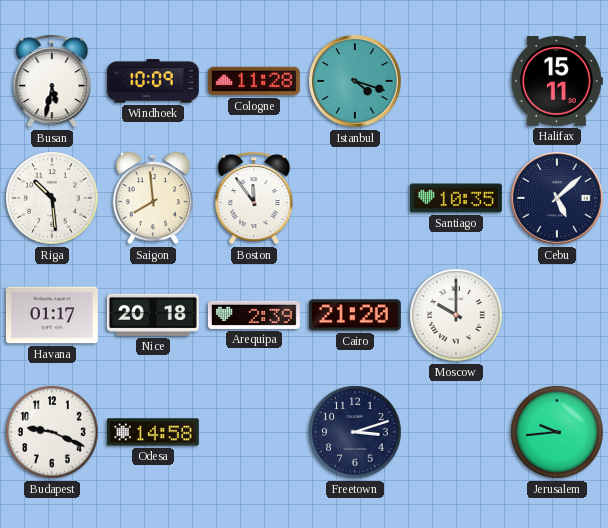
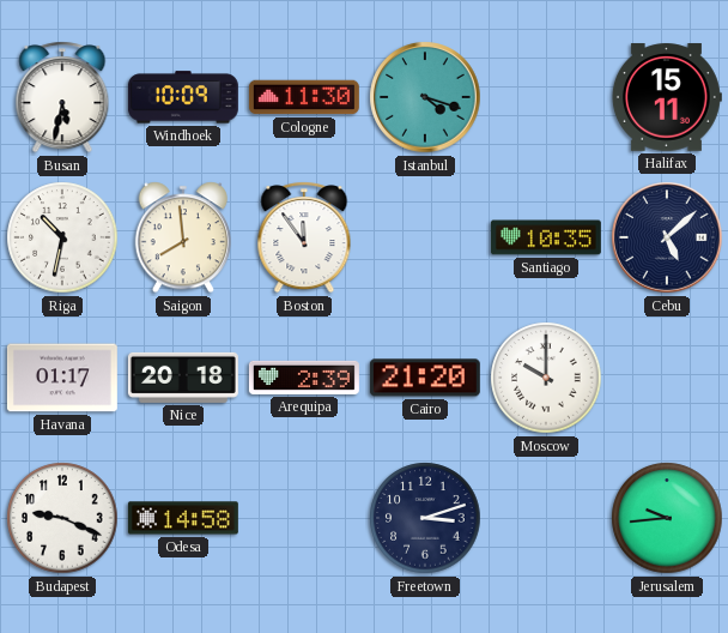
Cologne: 11:28 -> 11:30 (304, 97)
Riga: 10:29 -> 10:32 (62, 237)
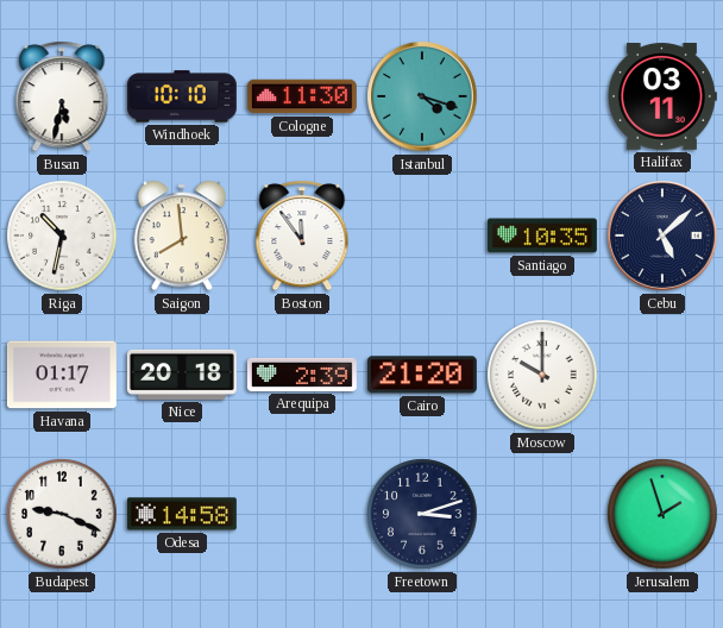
Windhoek: 10:09 -> 10:10 (182, 96)
Halifax: 15:11 -> 03:11 (661, 96)
Jerusalem: 9:44 -> 1:57 (662, 514)
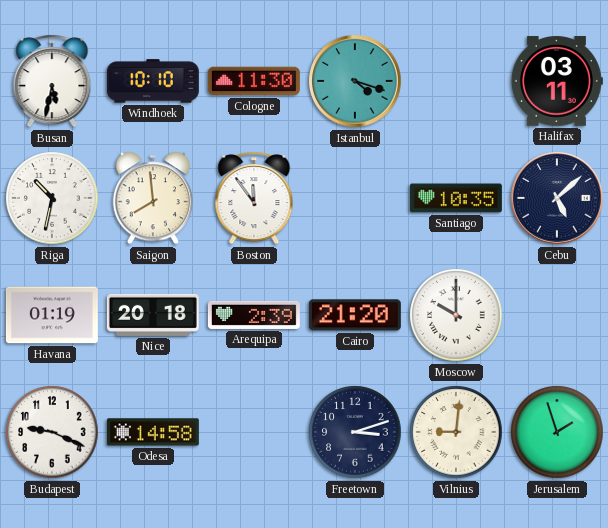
Havana: 01:17 -> 01:19 (52, 315)
Vilnius: none -> 9:01 (456, 432)
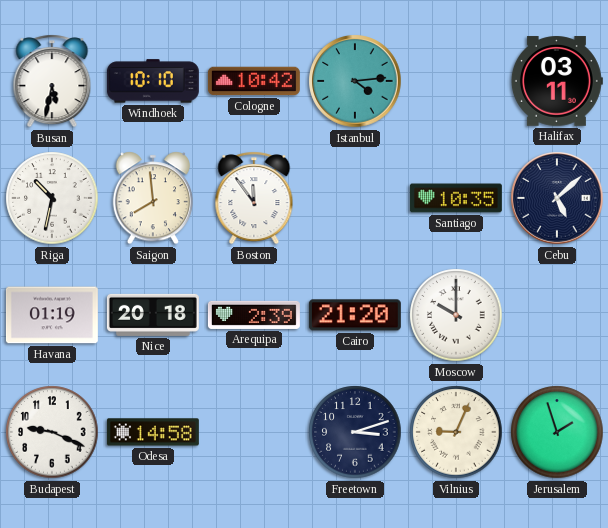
Cologne: 11:30 -> 10:42 (254, 81)
Istanbul: 4:18 -> 4:14 (355, 81)
Vilnius: 9:01 -> 9:04 (456, 432)
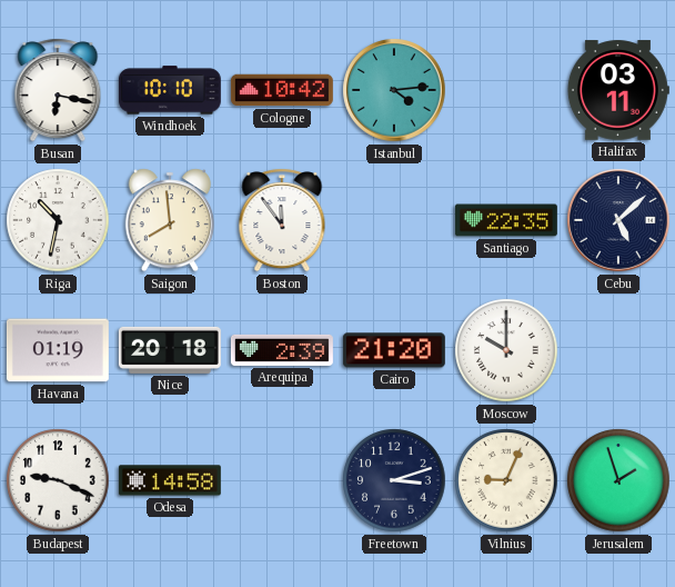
Busan: 5:32 -> 6:17 (58, 90)
Santiago: 10:35 -> 22:35 (506, 220)
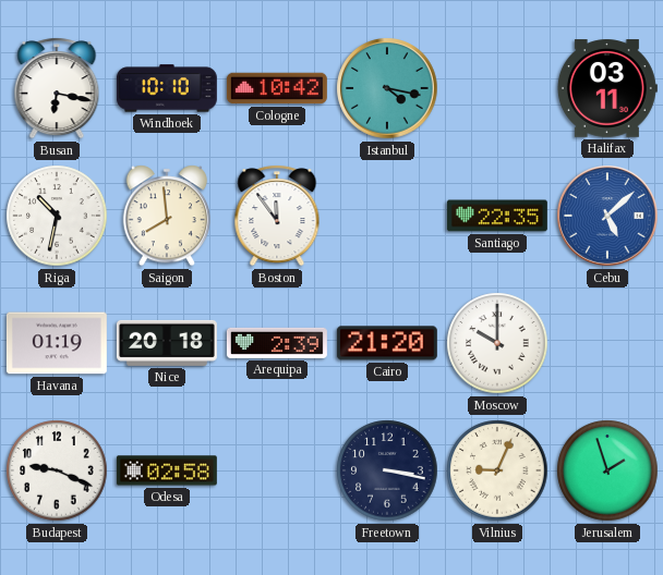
Istanbul: 4:14 -> 4:17 (387, 88)
Cebu dial: navy -> blue (607, 216)
Odesa: 14:58 -> 02:58 (167, 470)
Freetown: 3:12 -> 3:17 (387, 470)
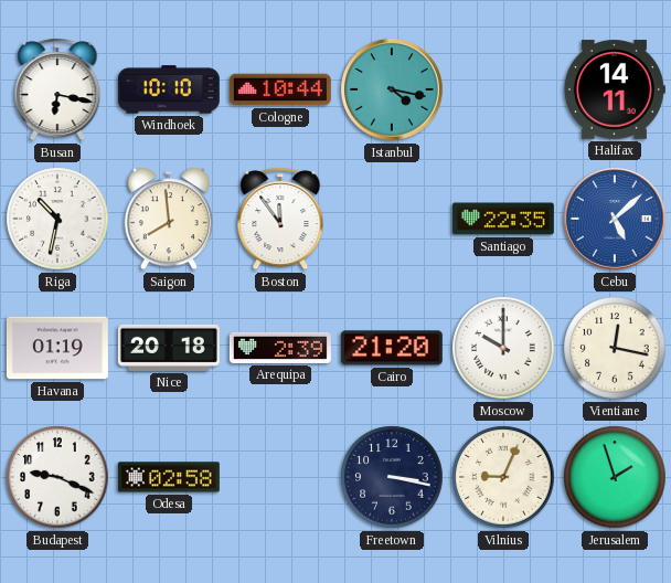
Cologne: 10:42 -> 10:44 (280, 89)
Halifax: 03:11 -> 14:11 (614, 89)
Vientiane: none -> 12:17 (615, 348)
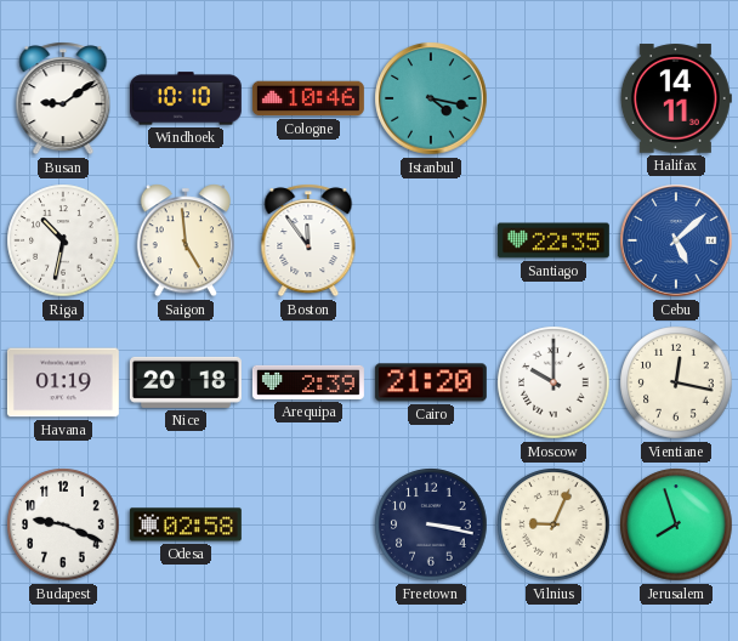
Busan: 6:17 -> 9:09 (63, 98)
Cologne: 10:44 -> 10:46 (308, 98)
Saigon: 7:59 -> 4:59 (184, 240)
Jerusalem: 1:57 -> 7:57 (676, 524)
